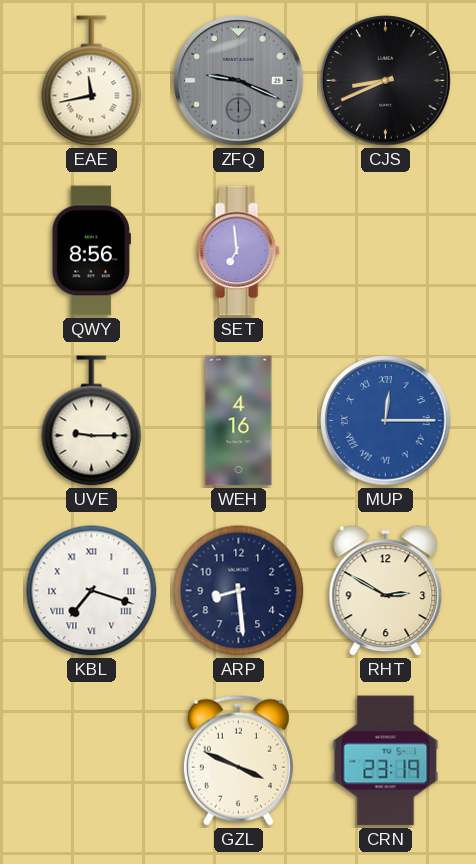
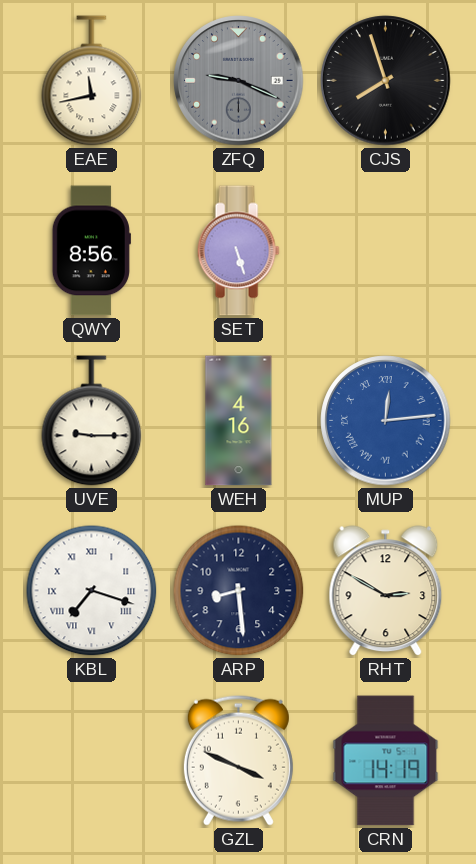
CJS: 8:41 -> 7:57 (386, 81)
SET: 6:59 -> 5:27 (238, 251)
MUP: 12:15 -> 12:14 (386, 421)
CRN: 23:19 -> 14:19 (386, 761)
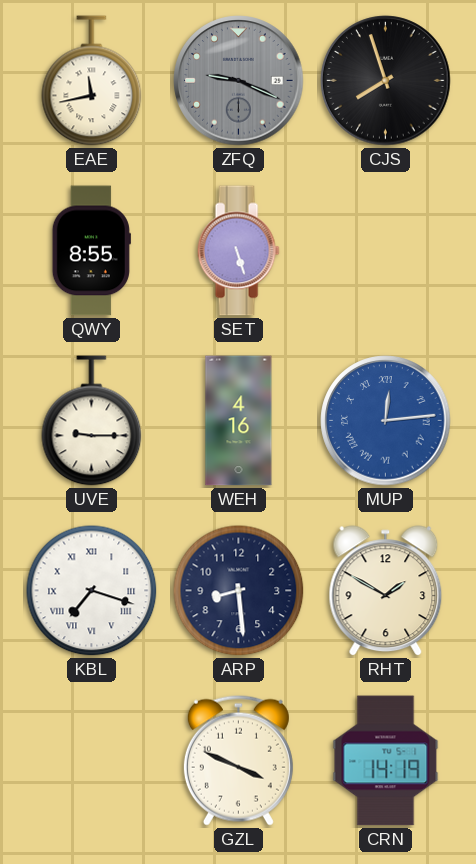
QWY: 8:56 -> 8:55 (91, 251)
RHT: 2:50 -> 1:50 (386, 591)
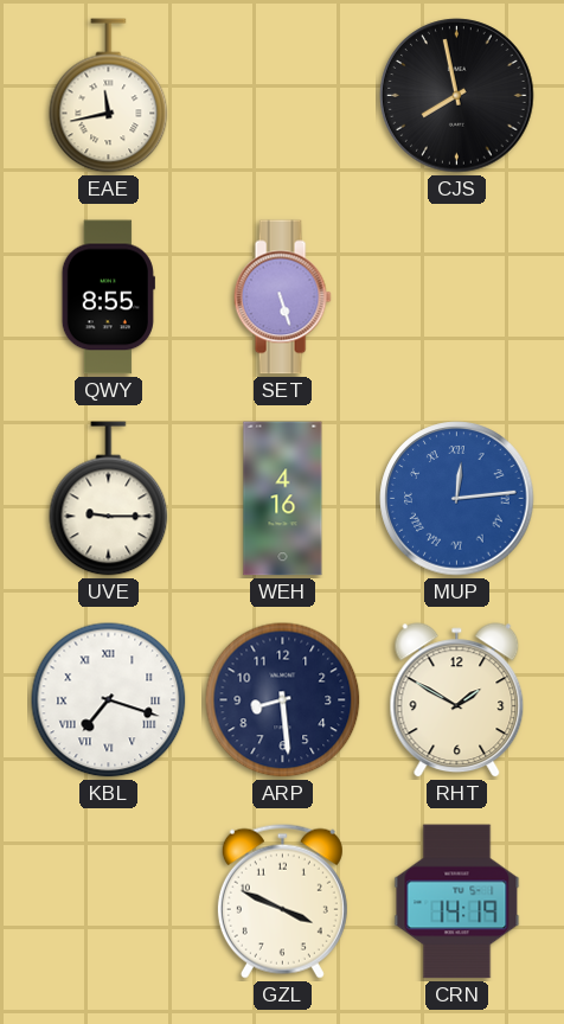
ZFQ: 9:19 -> none (239, 81)
CJS: 7:57 -> 7:58 (457, 96)
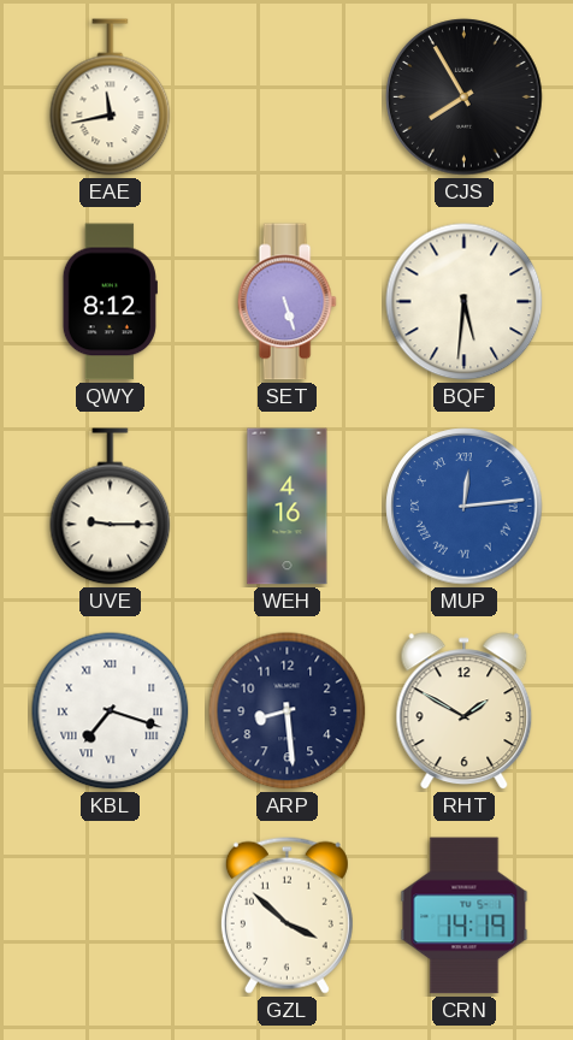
CJS: 7:58 -> 7:55 (465, 97)
QWY: 8:55 -> 8:12 (110, 302)
BQF: none -> 5:31 (465, 302)
GZL: 3:49 -> 3:52 (286, 915)
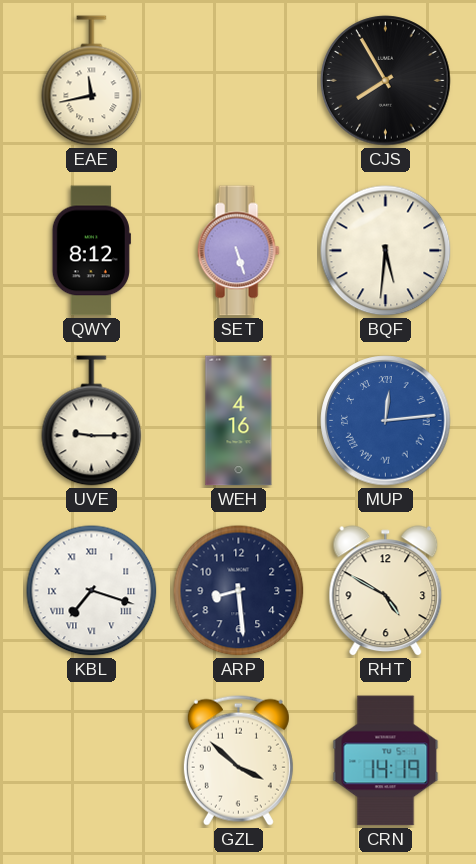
RHT: 1:50 -> 4:50 (386, 591)
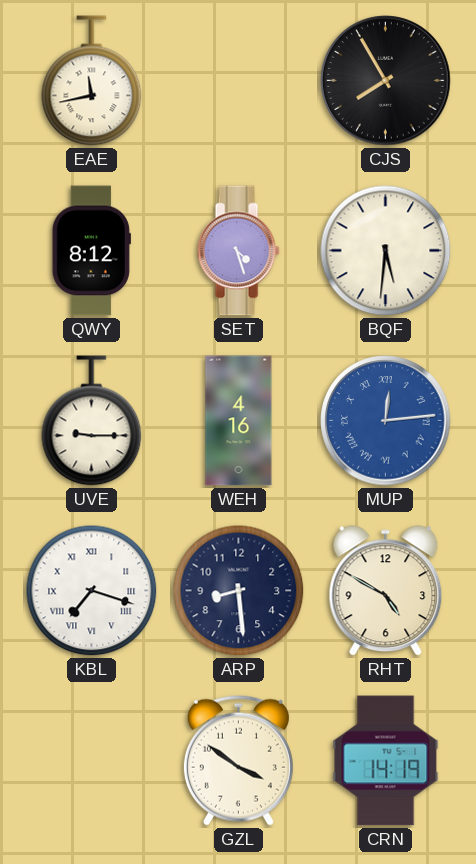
SET: 5:27 -> 4:27 (238, 251)
GZL: 3:52 -> 3:51 (238, 760)
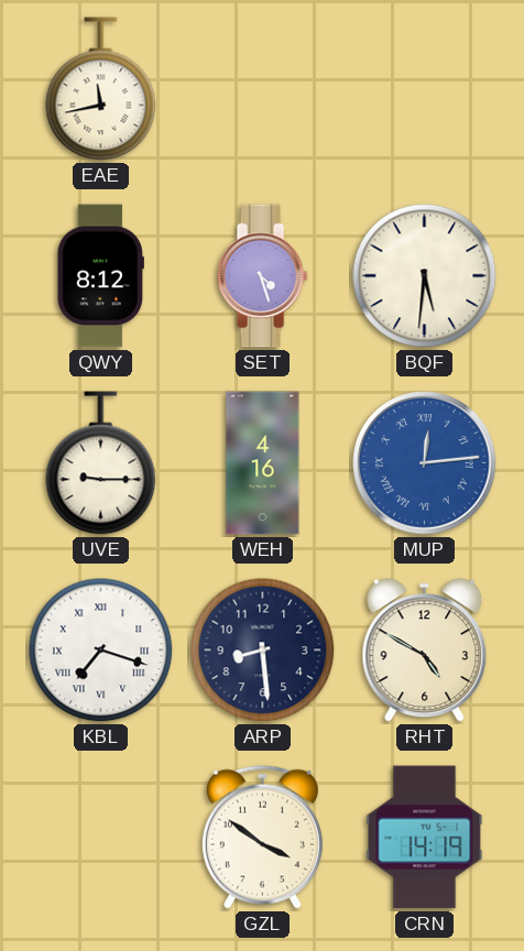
CJS: 7:55 -> none (386, 81)
